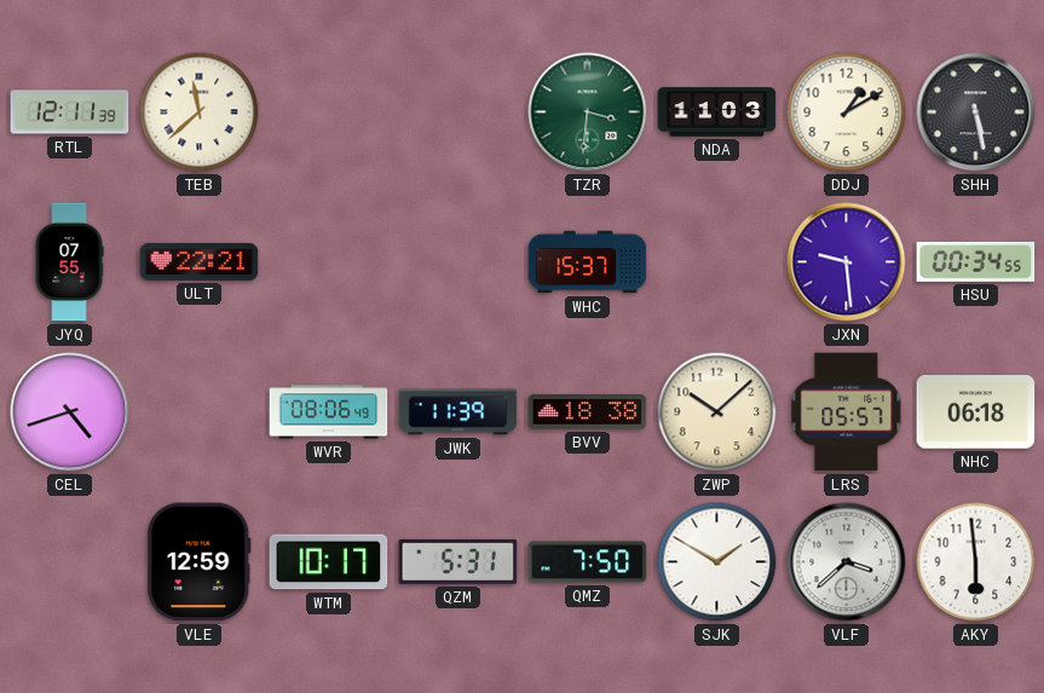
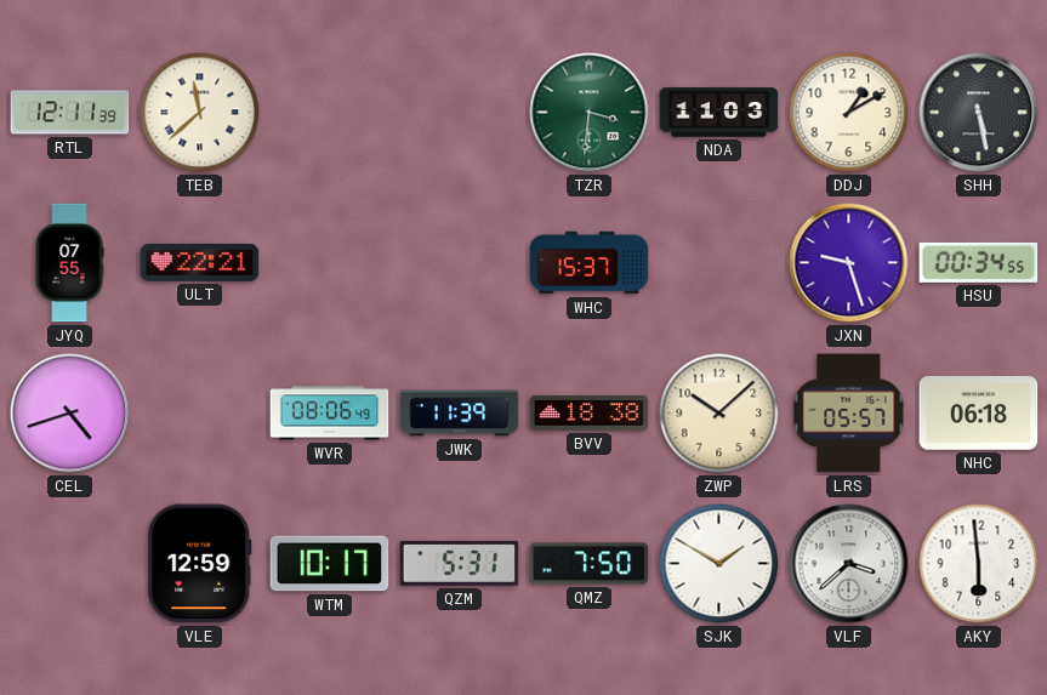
JXN: 9:29 -> 9:27 (849, 263)
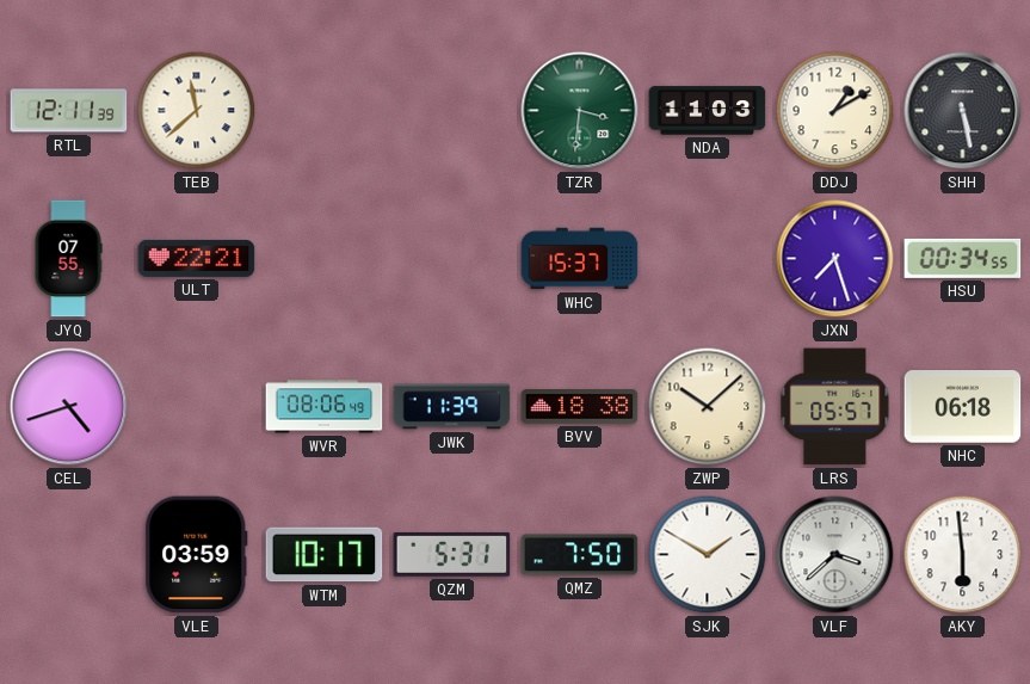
JXN: 9:27 -> 7:27 (835, 259)
VLE: 12:59 -> 03:59 (197, 555)
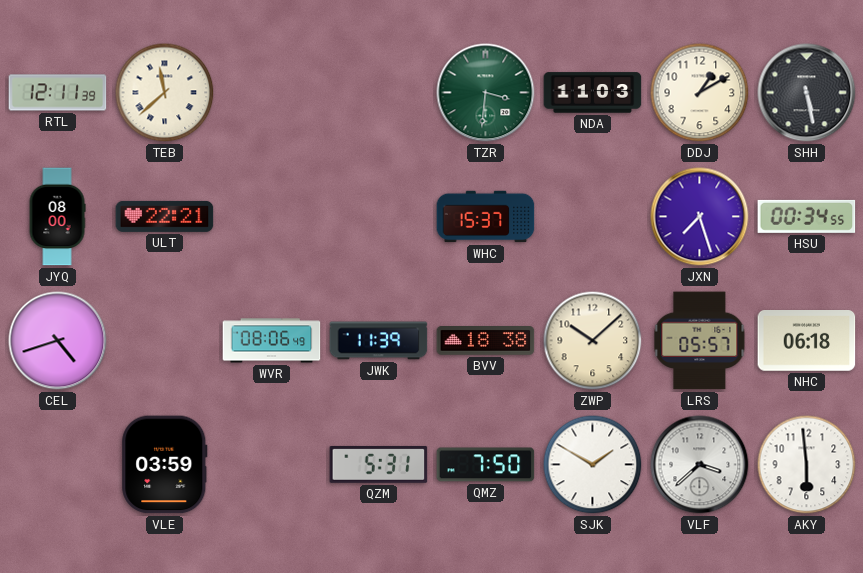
JYQ: 07:55 -> 08:00 (57, 217)
WTM: 10:17 -> none (325, 555)
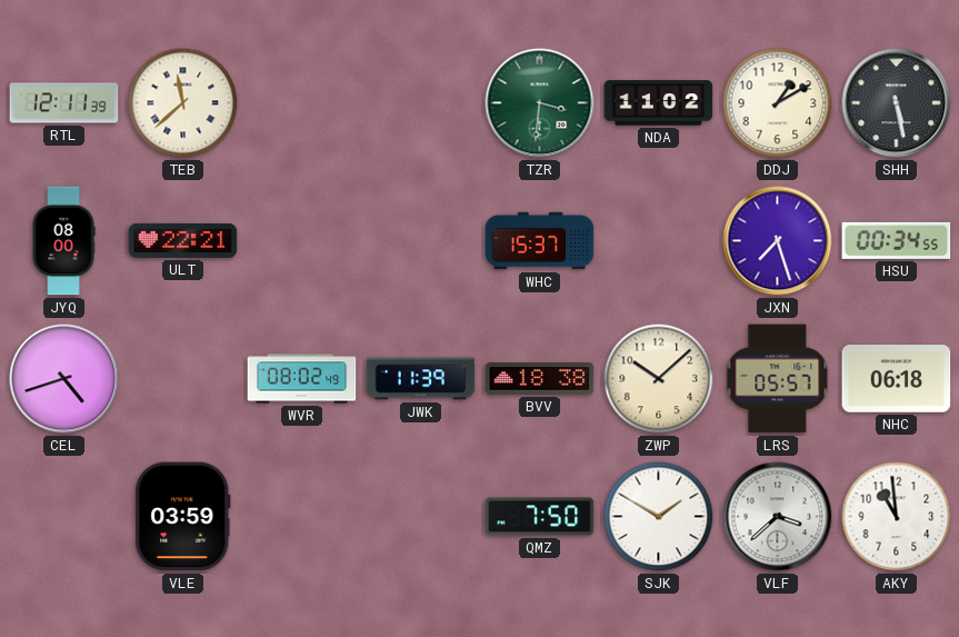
NDA: 11:03 -> 11:02 (659, 103)
WVR: 08:06 -> 08:02 (302, 379)
QZM: 5:31 -> none (379, 464)
AKY: 5:59 -> 10:59 (897, 517)
